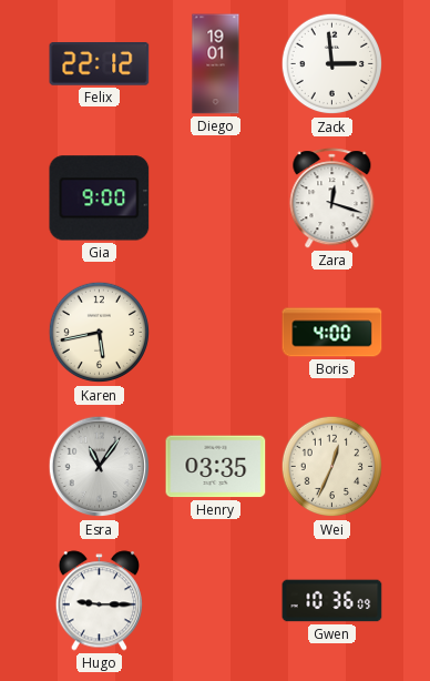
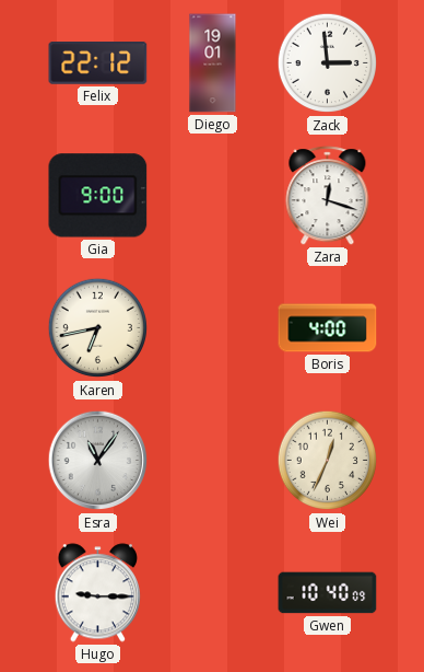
Karen: 5:43 -> 6:43 (98, 328)
Henry: 03:35 -> none (216, 467)
Gwen: 10:36 -> 10:40 (328, 593)
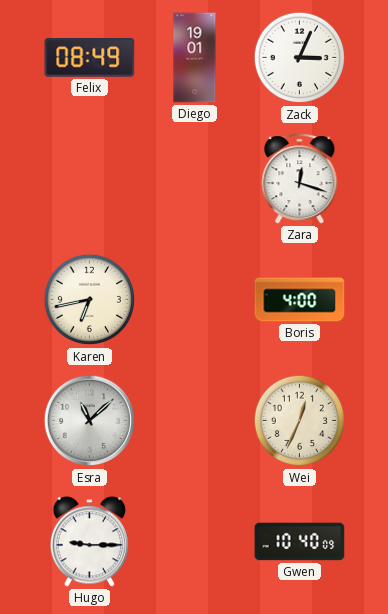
Felix: 22:12 -> 08:49 (90, 58)
Zack: 2:59 -> 3:04 (300, 58)
Gia: 9:00 -> none (98, 196)
Esra: 11:06 -> 11:08 (90, 421)
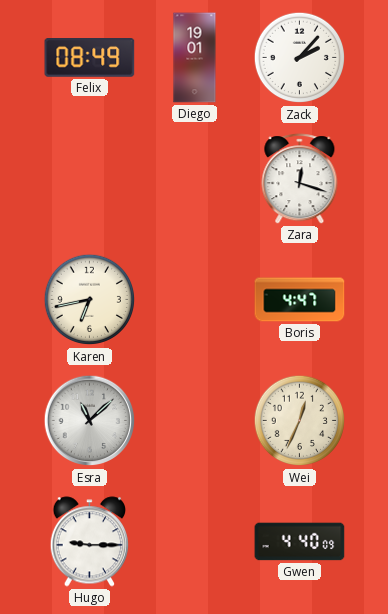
Zack: 3:04 -> 2:07 (300, 58)
Boris: 4:00 -> 4:47 (300, 300)
Gwen: 10:40 -> 4:40 (300, 542)
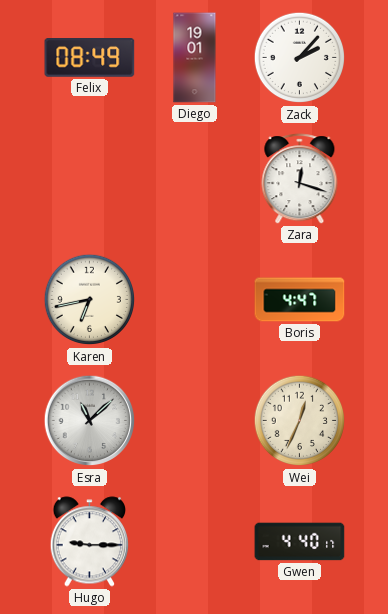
Gwen: 4:40:09 -> 4:40:17 (300, 542)
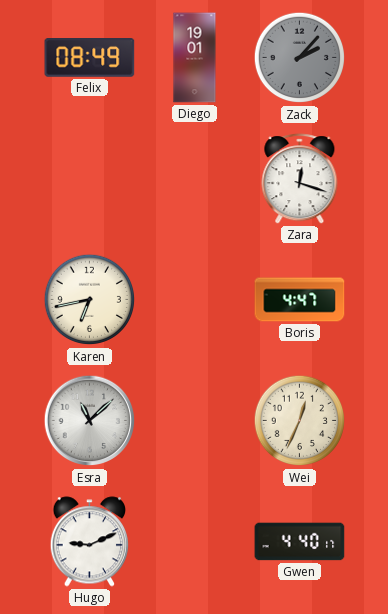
Zack dial: white -> grey (300, 58)
Hugo: 9:15 -> 9:11 (90, 542)
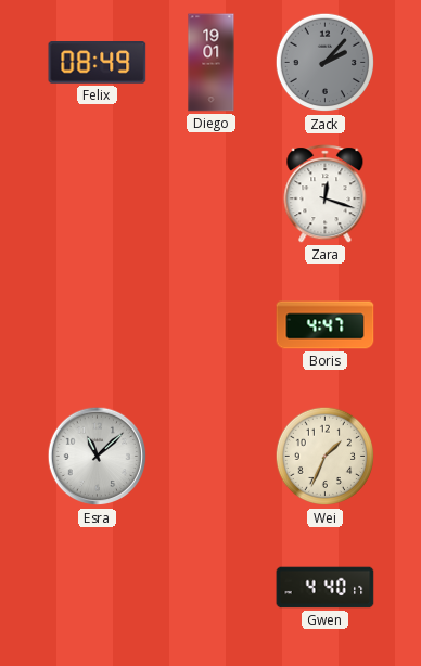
Karen: 6:43 -> none (90, 300)
Wei: 12:34 -> 1:34 (326, 457)
Hugo: 9:11 -> none (90, 542)
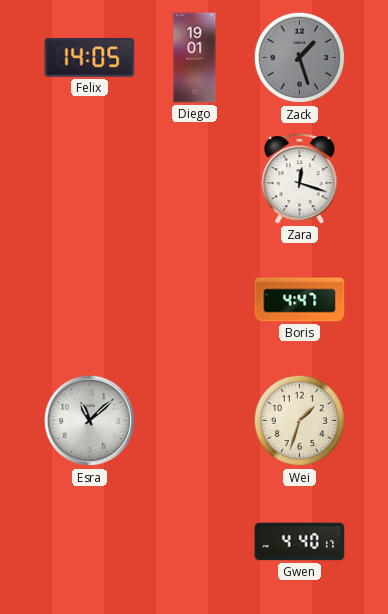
Felix: 08:49 -> 14:05 (90, 58)
Zack: 2:07 -> 1:27 (300, 58)
Wei: 1:34 -> 1:33 (300, 421)
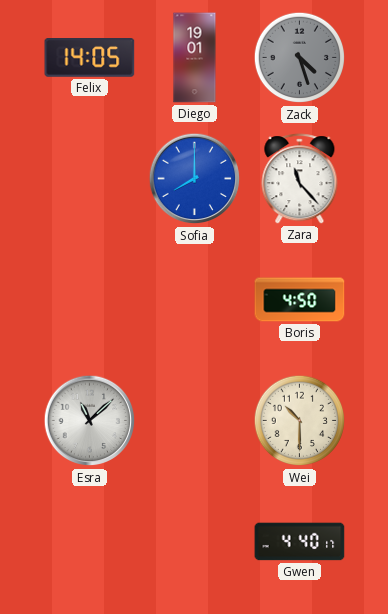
Zack: 1:27 -> 4:27 (300, 58)
Sofia: none -> 8:00 (195, 179)
Zara: 12:18 -> 11:23 (300, 179)
Boris: 4:47 -> 4:50 (300, 300)
Wei: 1:33 -> 10:30 (300, 421)
